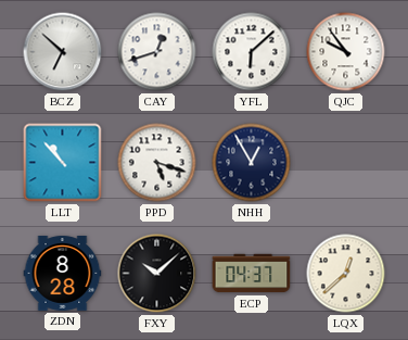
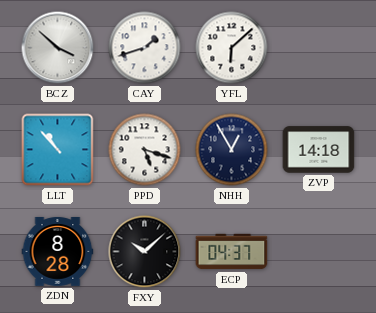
BCZ: 6:52 -> 3:52 (58, 48)
CAY: 12:42 -> 1:42 (145, 48)
QJC: 9:54 -> none (346, 52)
ZVP: none -> 14:18 (319, 150)
LQX: 12:38 -> none (346, 274)
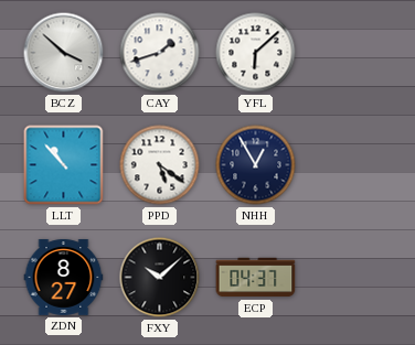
PPD: 5:18 -> 5:21 (160, 165)
ZVP: 14:18 -> none (319, 150)
ZDN: 8:28 -> 8:27 (64, 277)
